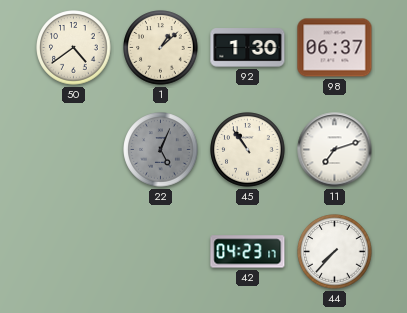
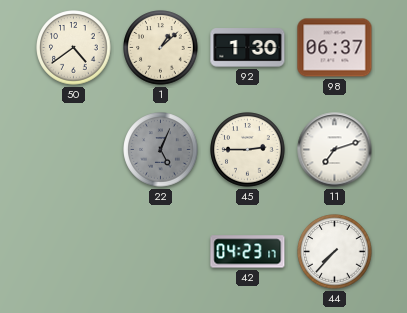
45: 10:54 -> 2:45 (248, 150)
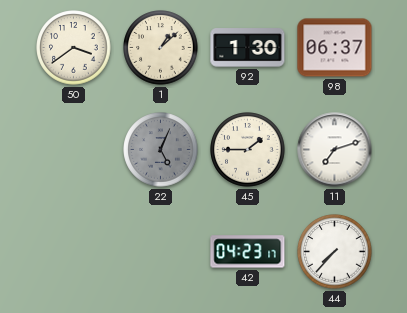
50: 4:39 -> 3:39 (74, 48)
45: 2:45 -> 1:45 (248, 150)
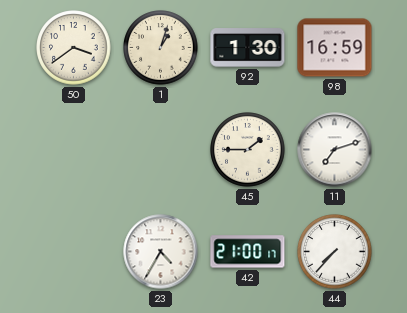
1: 1:08 -> 1:03 (161, 48)
98: 06:37 -> 16:59 (335, 48)
22: 5:04 -> none (161, 150)
23: none -> 4:35 (161, 252)
42: 04:23 -> 21:00 (248, 252)
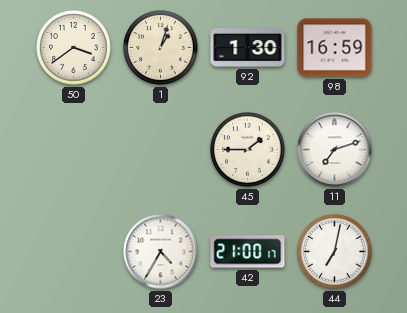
44: 7:37 -> 7:02 (335, 252)
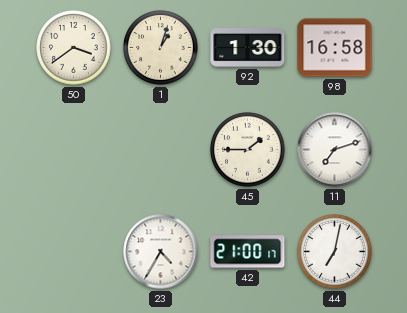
98: 16:59 -> 16:58 (335, 48)
